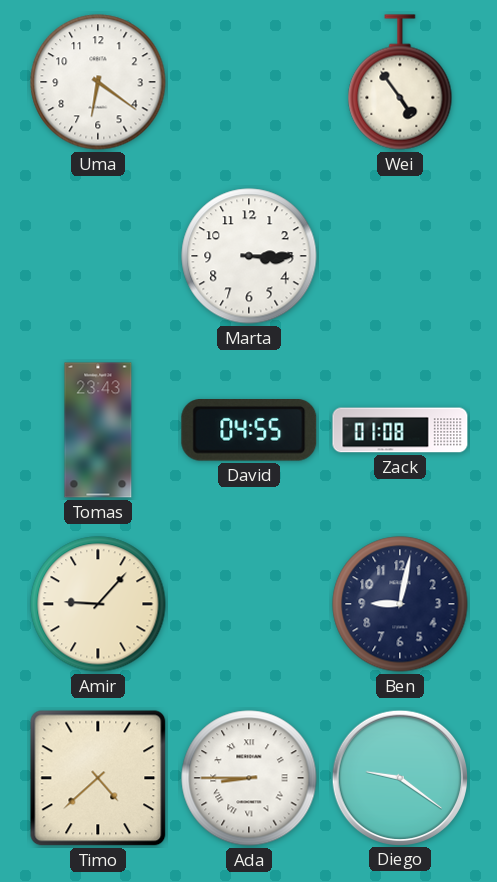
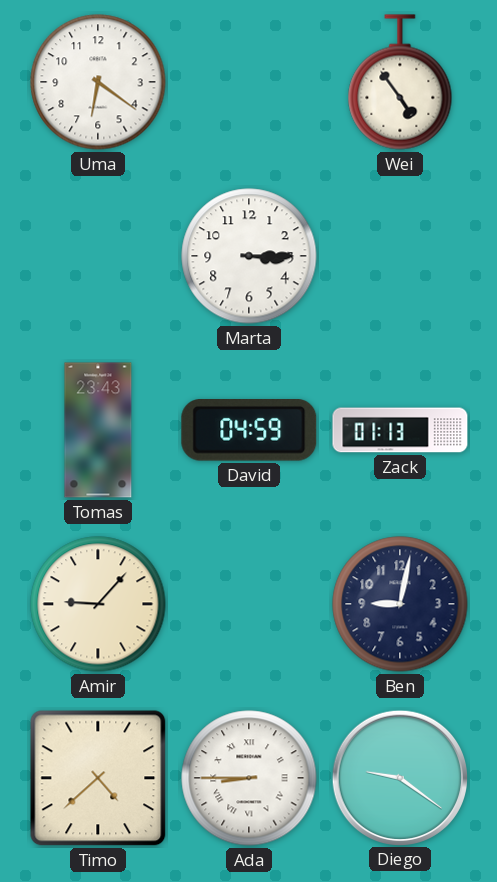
David: 04:55 -> 04:59 (249, 431)
Zack: 01:08 -> 01:13 (400, 430)
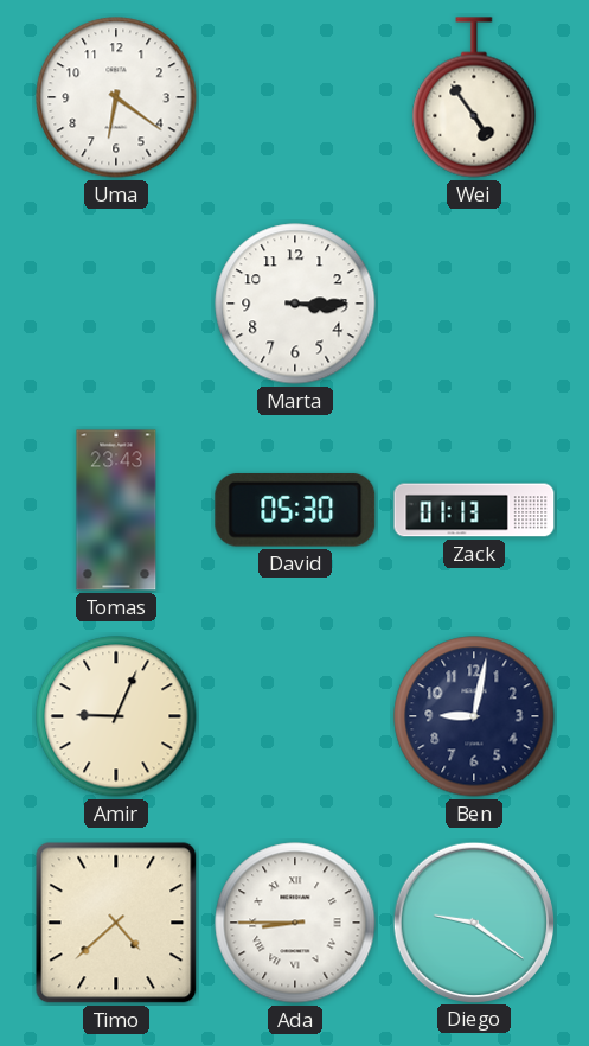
David: 04:59 -> 05:30 (295, 511)
Amir: 9:07 -> 9:04 (116, 716)
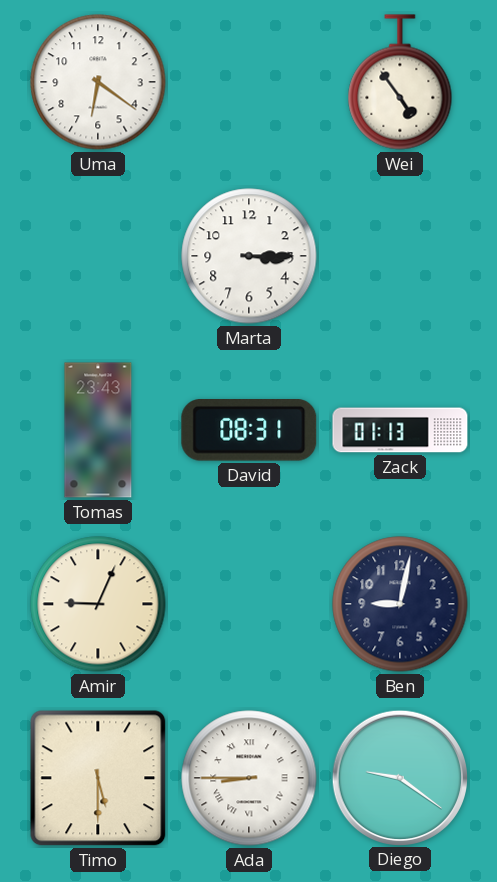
David: 05:30 -> 08:31 (249, 431)
Timo: 4:38 -> 5:30 (98, 778)
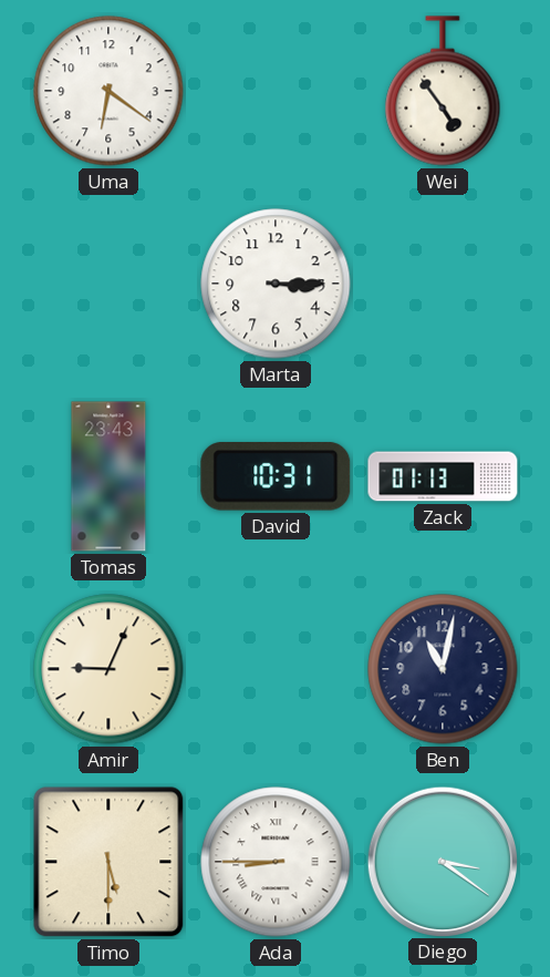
David: 08:31 -> 10:31 (276, 477)
Ben: 9:02 -> 11:02 (443, 669)
Diego: 9:21 -> 3:21 (442, 861)
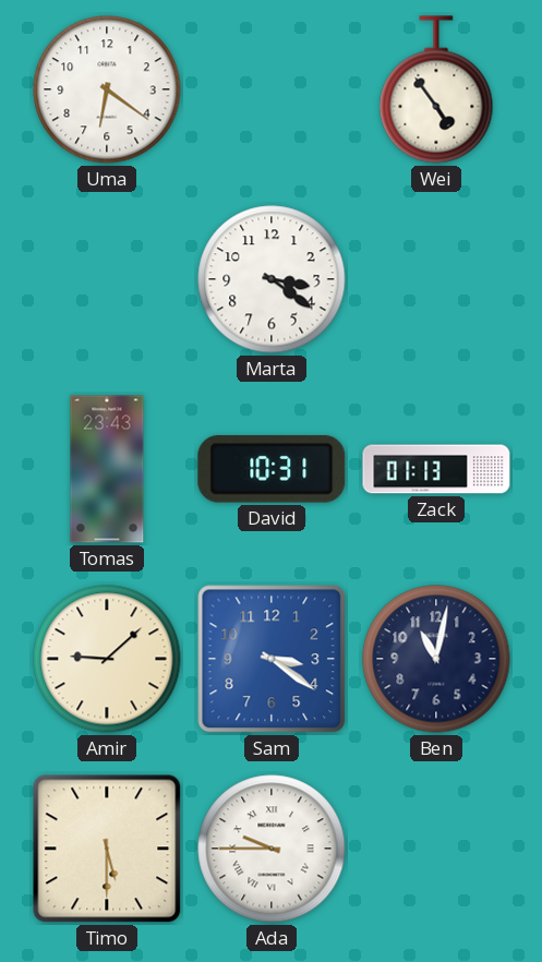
Marta: 3:15 -> 3:21 (272, 279)
Amir: 9:04 -> 9:08 (107, 659)
Sam: none -> 3:21 (272, 659)
Ada: 8:45 -> 9:45 (272, 849)
Diego: 3:21 -> none (442, 861)
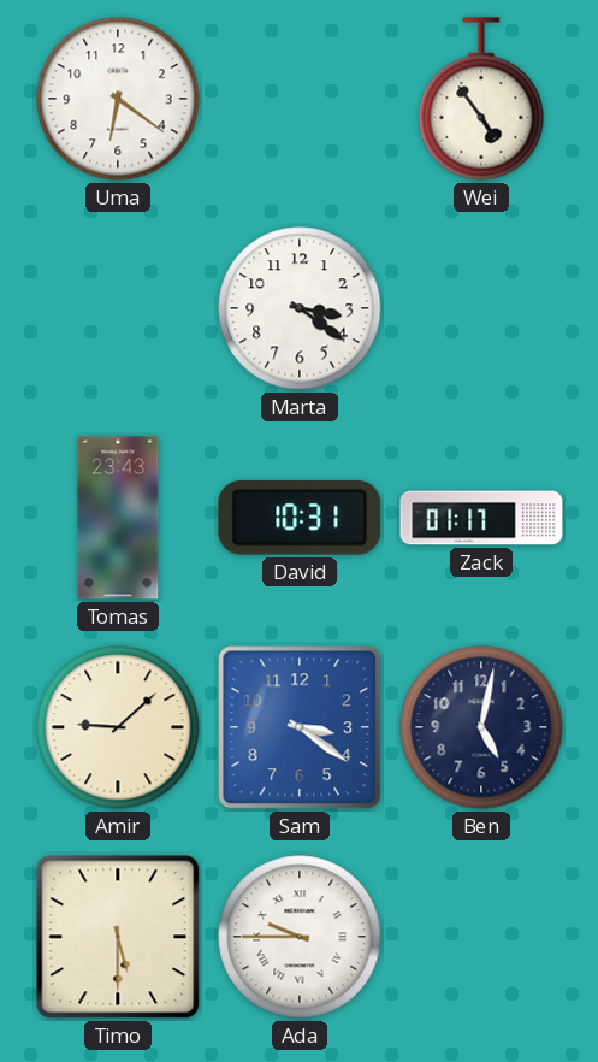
Zack: 01:13 -> 01:17 (481, 518)
Ben: 11:02 -> 5:02 (481, 727)
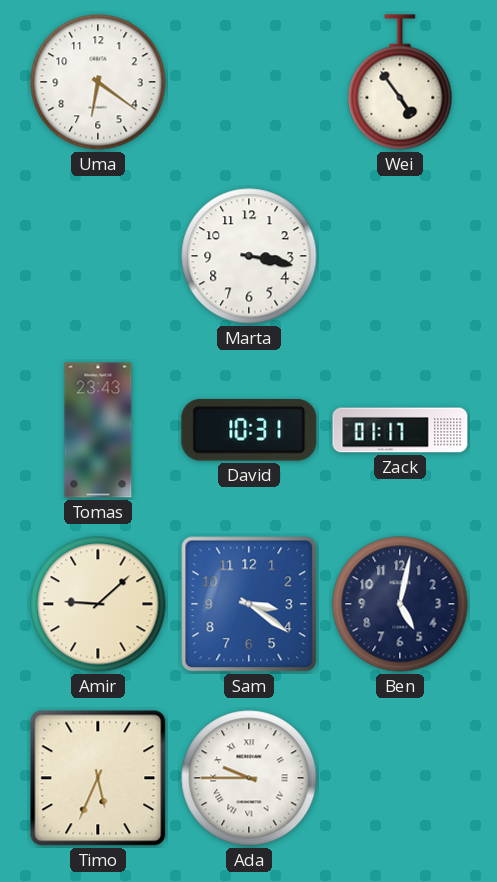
Marta: 3:21 -> 3:17 (249, 256)
Timo: 5:30 -> 5:34 (98, 778)
